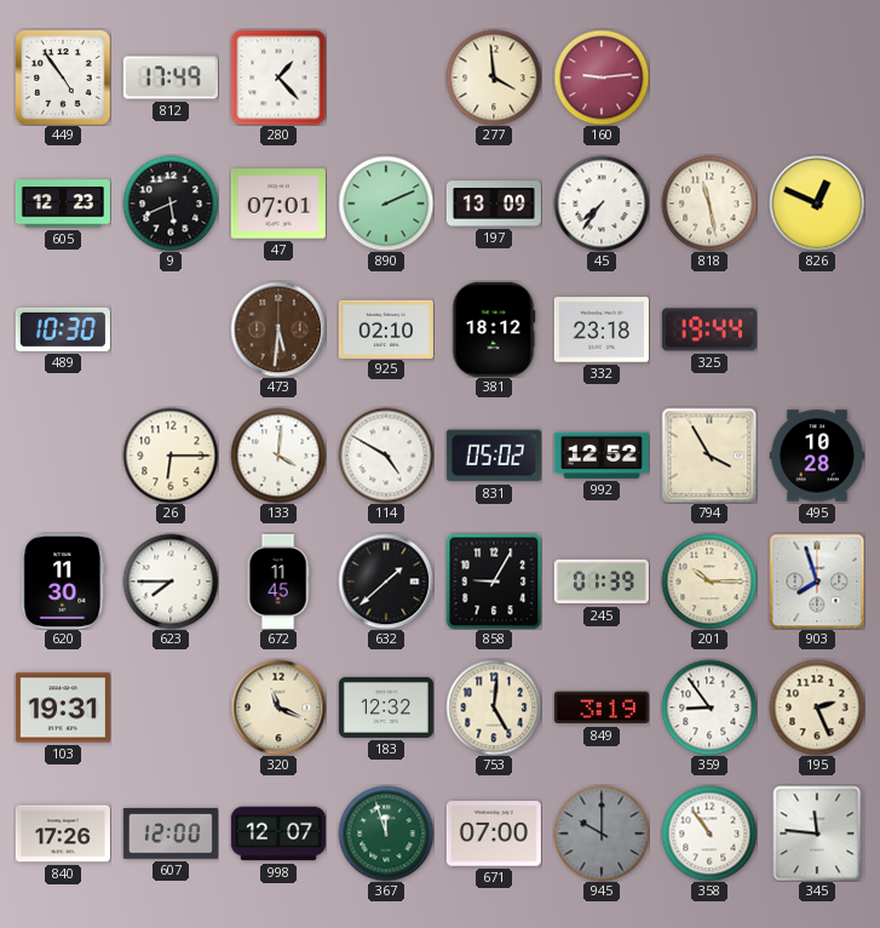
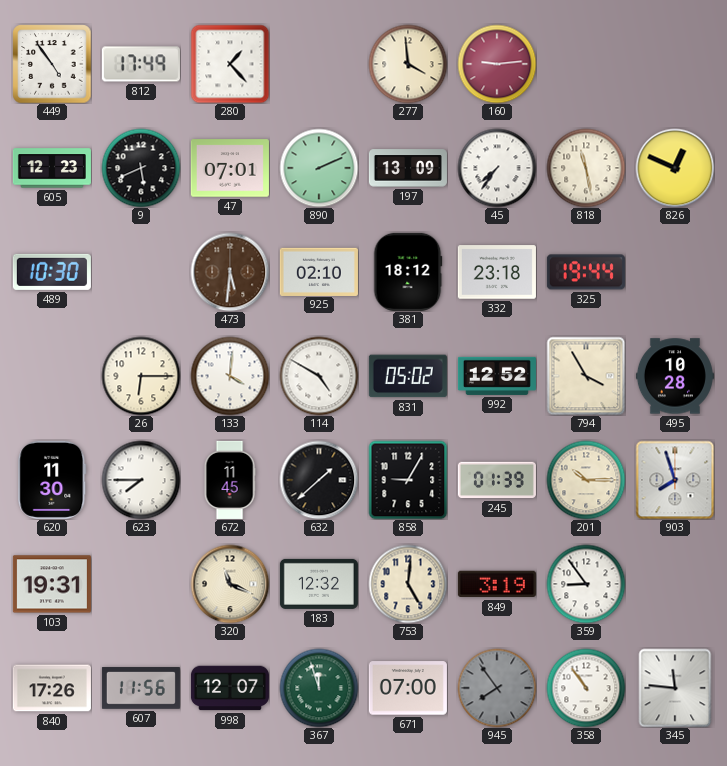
195: 2:26 -> none (817, 708)
607: 12:00 -> 11:56 (141, 688)
945: 10:00 -> 7:54 (497, 688)
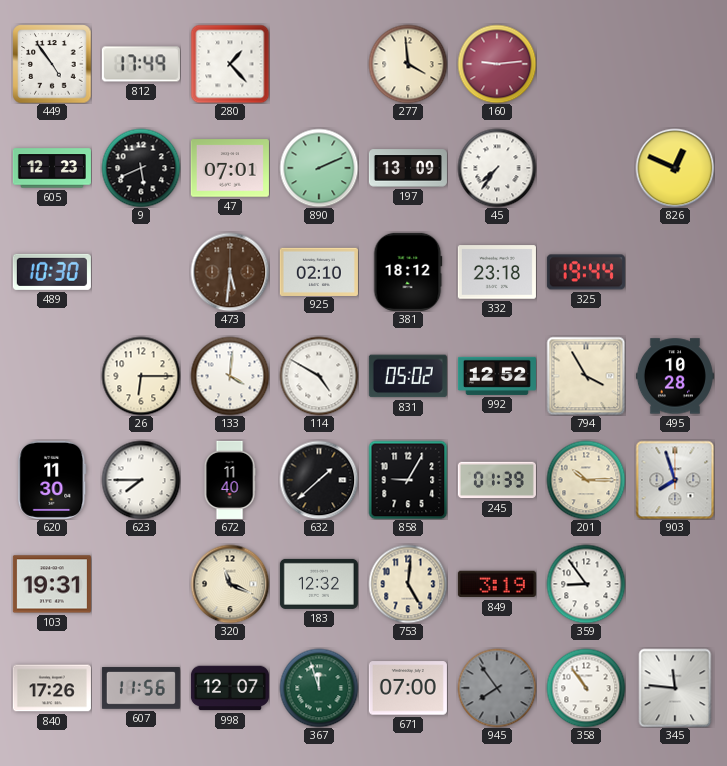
818: 11:28 -> none (586, 168)
672: 11:45 -> 11:40 (230, 480)
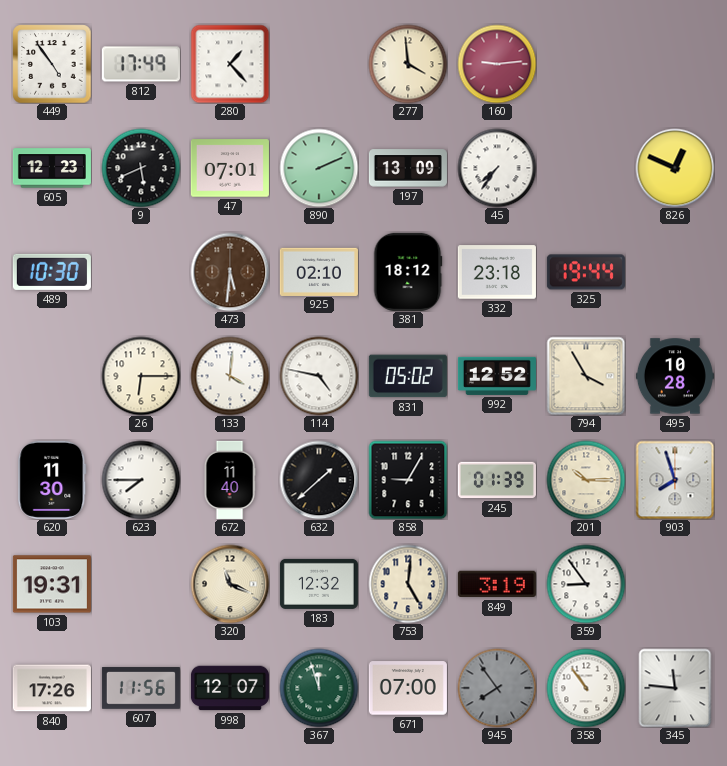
114: 4:50 -> 4:47 (319, 376)
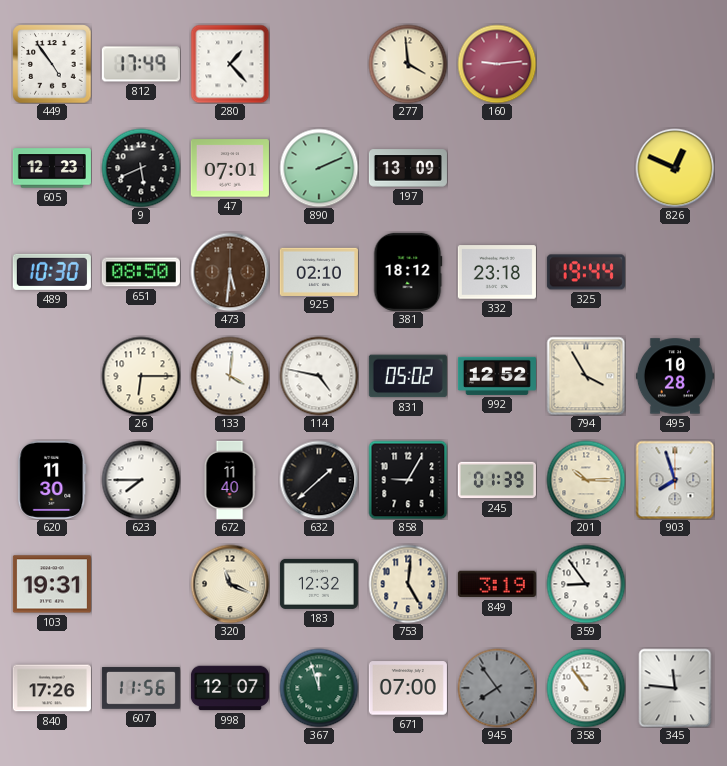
45: 7:36 -> none (497, 168)
651: none -> 08:50 (141, 272)
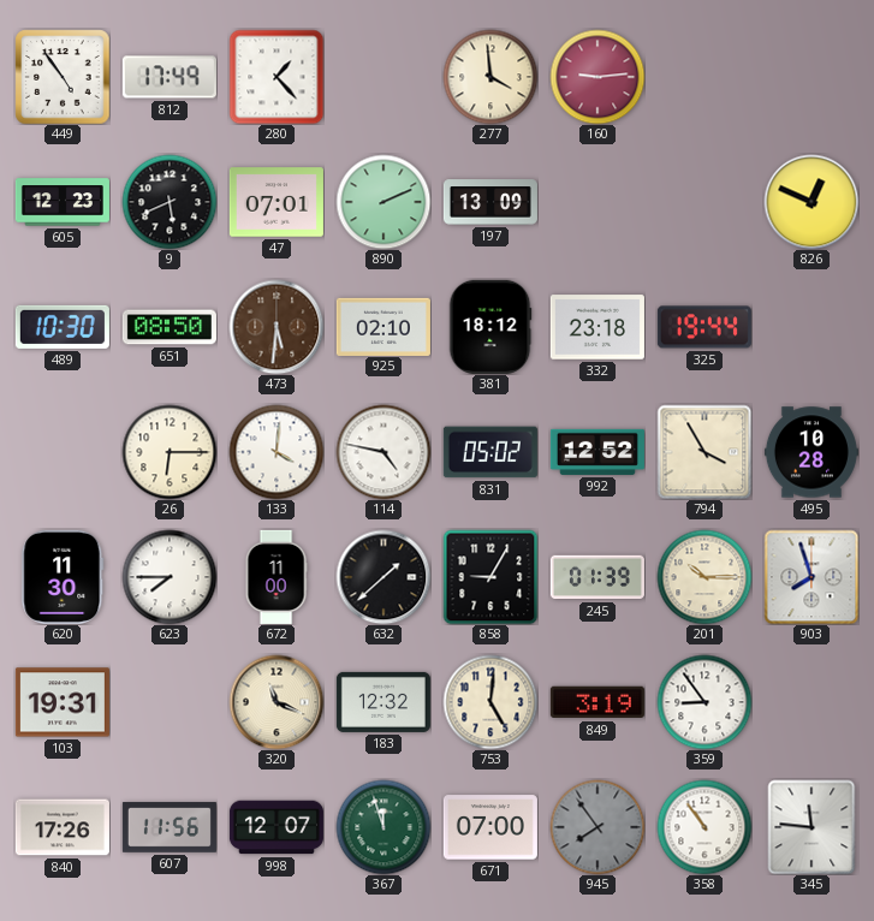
672: 11:40 -> 11:00 (277, 577)
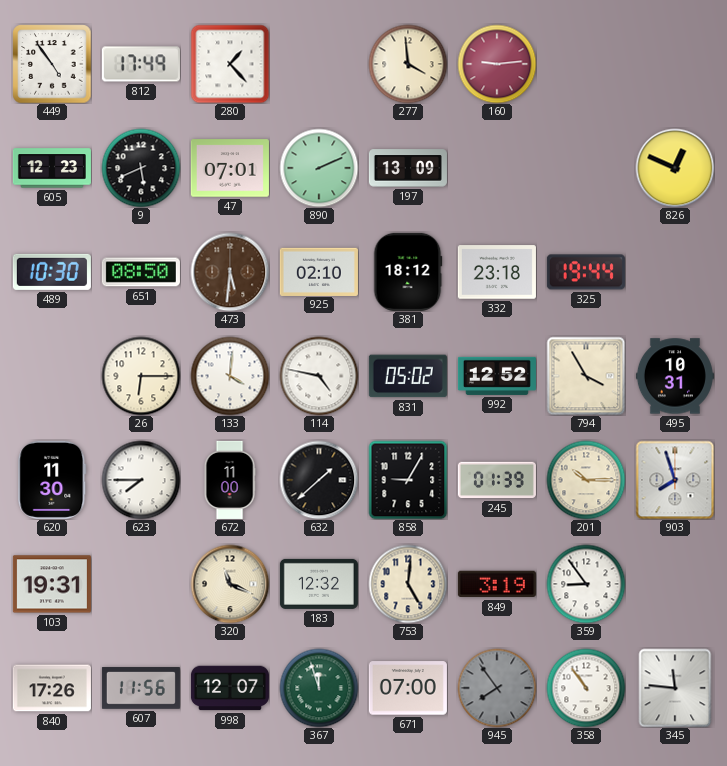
495: 10:28 -> 10:31 (675, 376)
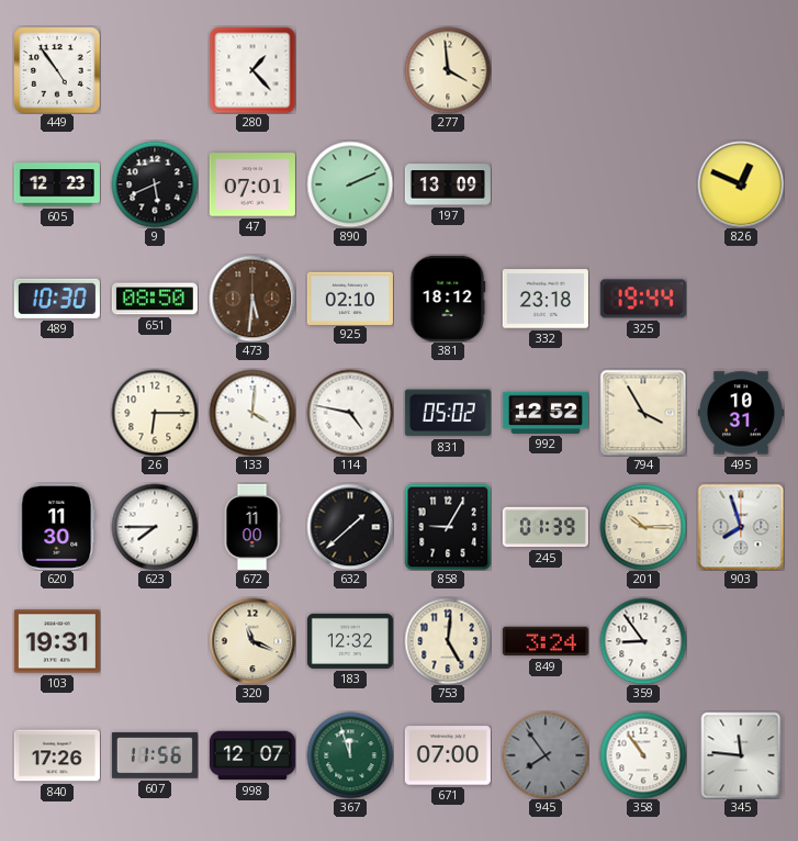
812: 17:49 -> none (141, 64)
160: 9:14 -> none (497, 64)
849: 3:19 -> 3:24 (546, 641)
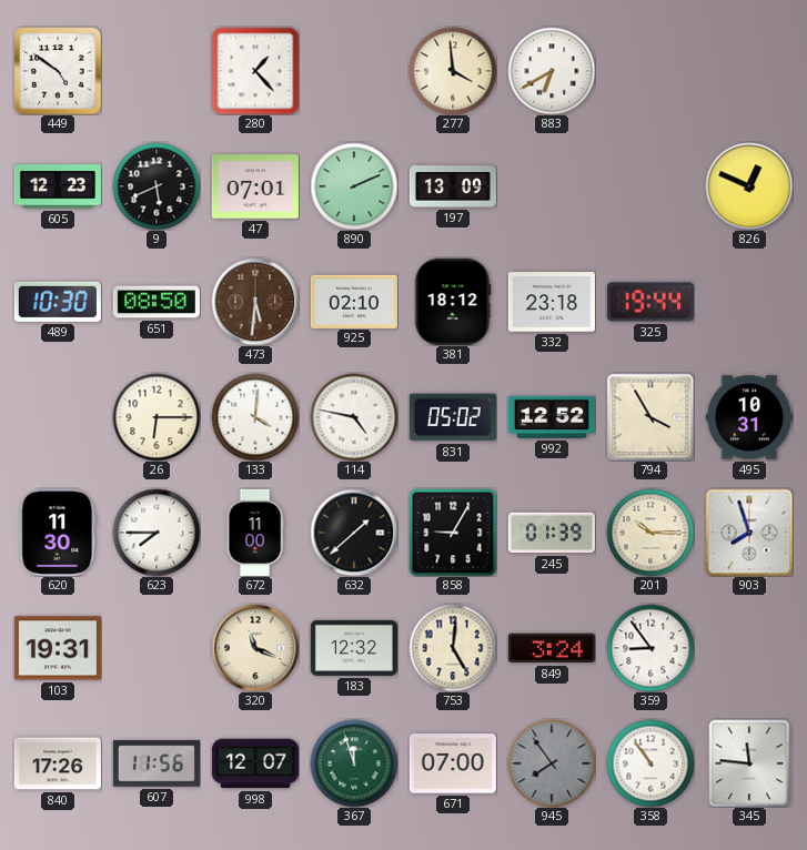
449: 4:54 -> 4:51 (58, 71)
883: none -> 6:40 (552, 71)
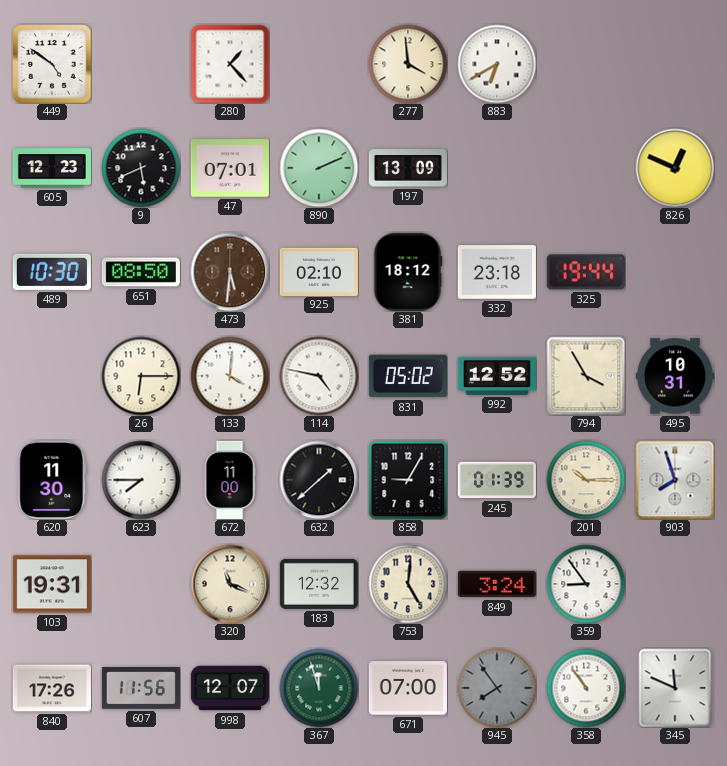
345: 11:46 -> 11:49 (675, 688)
